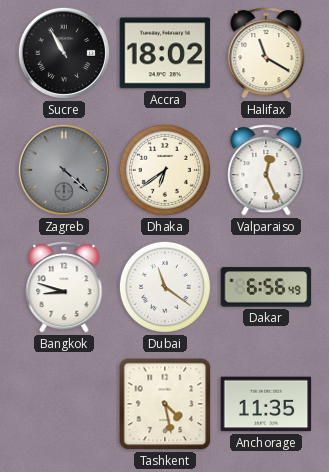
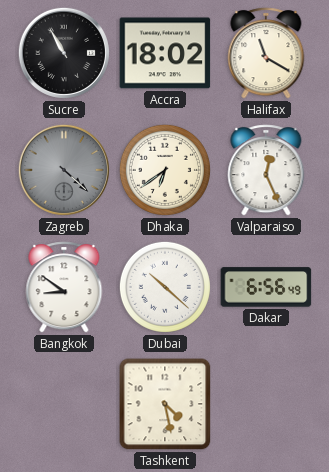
Bangkok: 8:48 -> 8:51 (64, 287)
Dubai: 11:21 -> 10:22 (165, 287)
Anchorage: 11:35 -> none (266, 404)
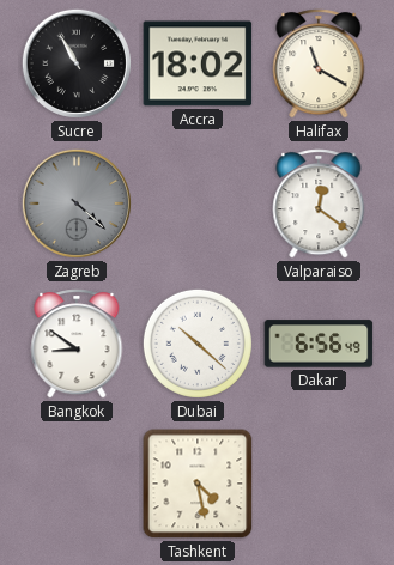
Dhaka: 6:39 -> none (165, 170)
Valparaiso: 12:26 -> 12:21 (319, 203)
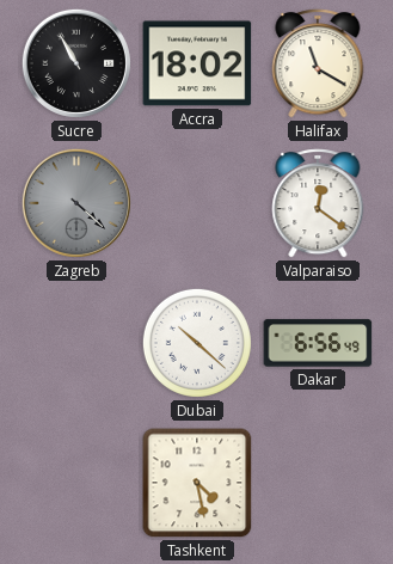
Bangkok: 8:51 -> none (77, 344)
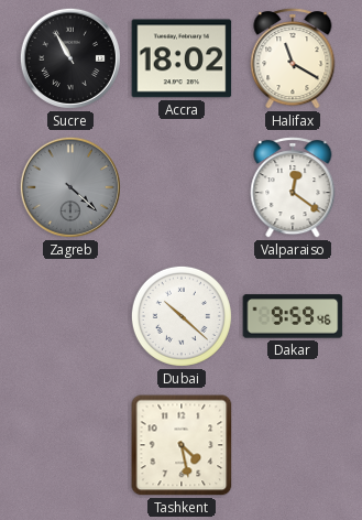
Dakar: 6:56 -> 9:59 (293, 316)
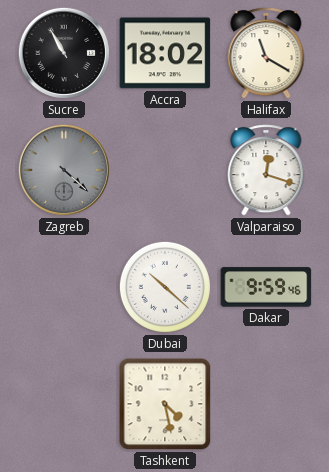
Valparaiso: 12:21 -> 12:18 (266, 170)
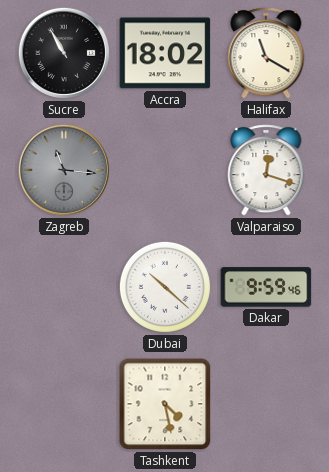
Zagreb: 4:22 -> 11:16 (64, 170)
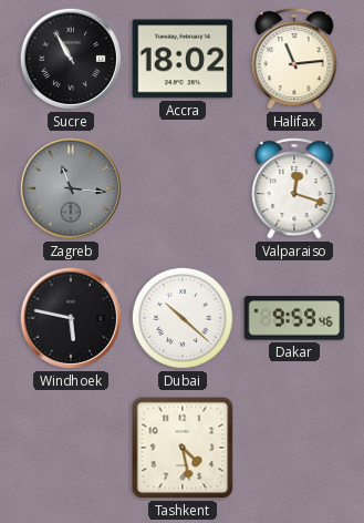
Halifax: 11:20 -> 11:14 (294, 59)
Windhoek: none -> 5:47 (71, 318)
